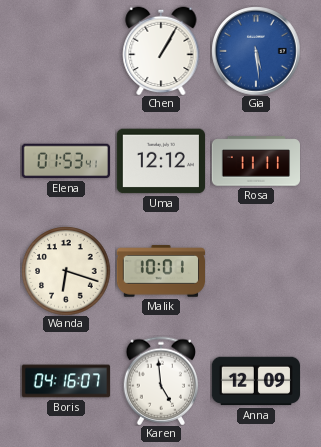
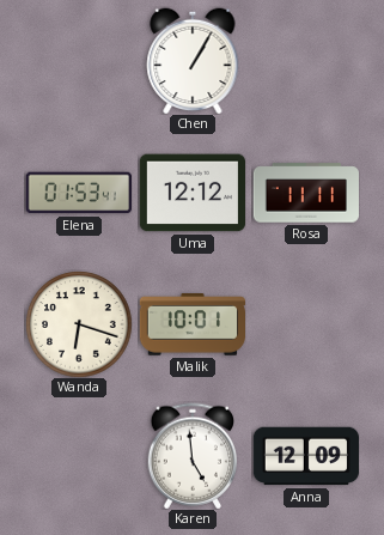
Gia: 5:29 -> none (256, 51)
Boris: 04:16 -> none (66, 381)
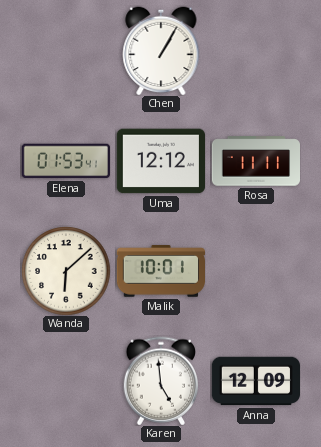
Wanda: 6:18 -> 6:08 (66, 271)
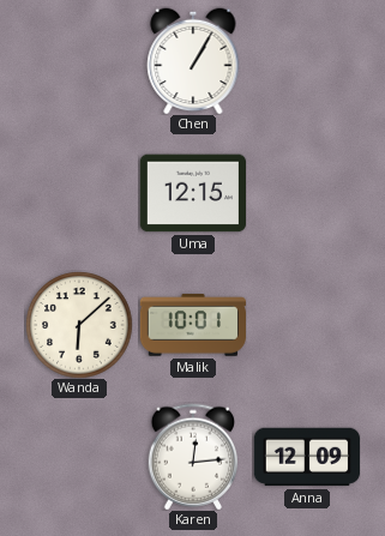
Elena: 01:53 -> none (66, 161)
Uma: 12:12 -> 12:15 (192, 193)
Rosa: 11:11 -> none (255, 161)
Karen: 4:59 -> 12:14 (192, 457)
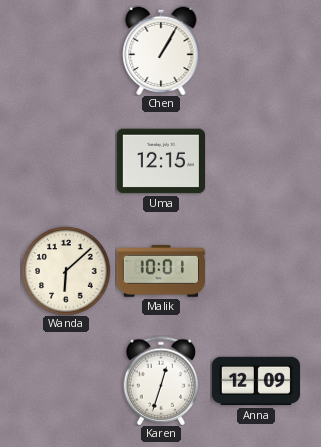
Karen: 12:14 -> 12:33 (160, 381)
